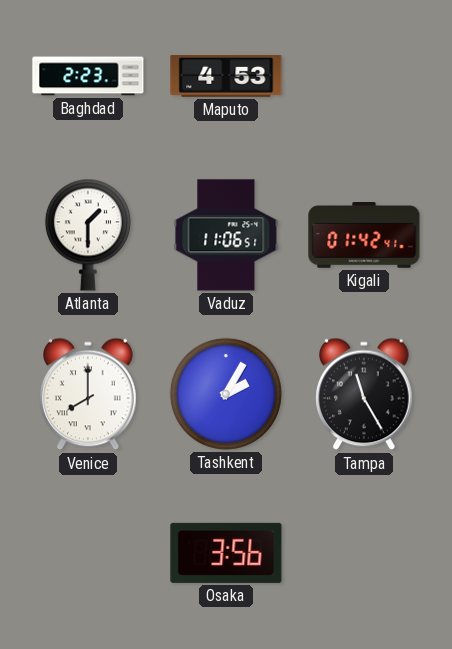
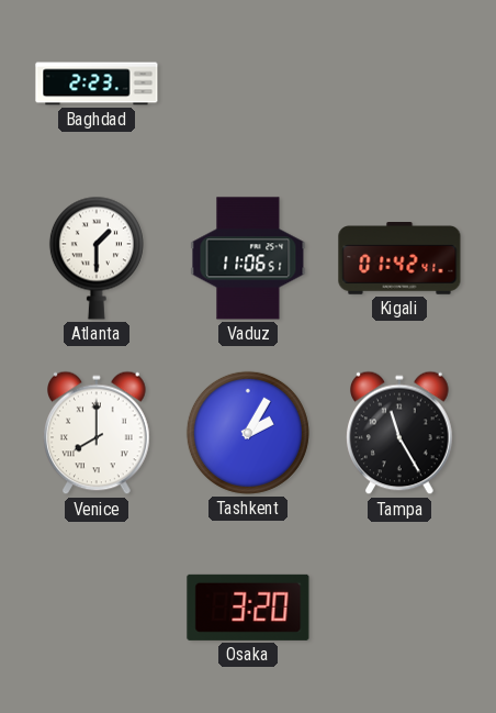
Maputo: 4:53 -> none (226, 77)
Osaka: 3:56 -> 3:20 (248, 608)
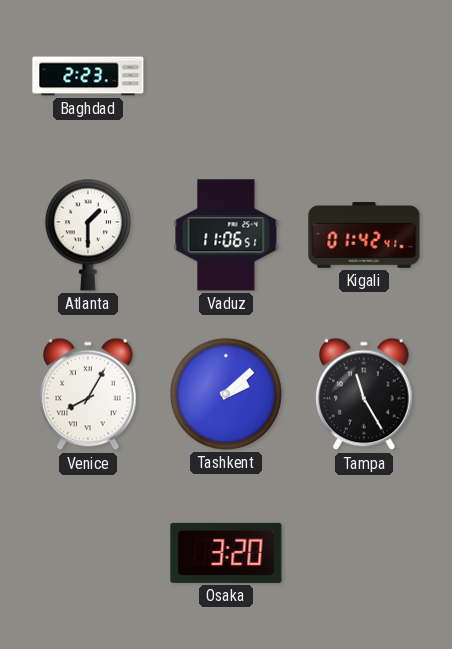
Venice: 8:00 -> 8:05 (88, 394)
Tashkent: 2:05 -> 2:08 (226, 394)
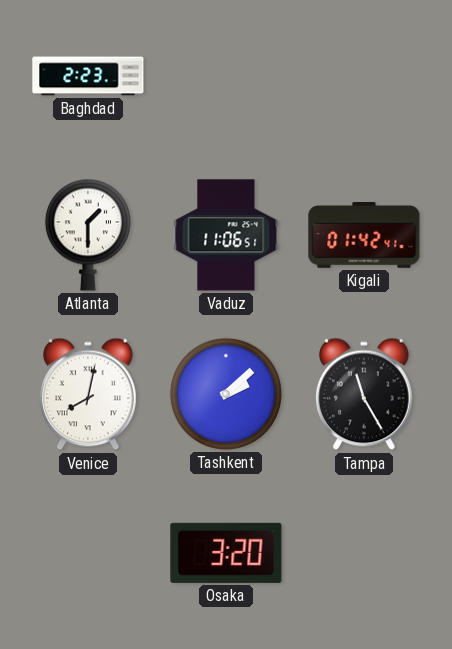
Venice: 8:05 -> 8:02 (88, 394)
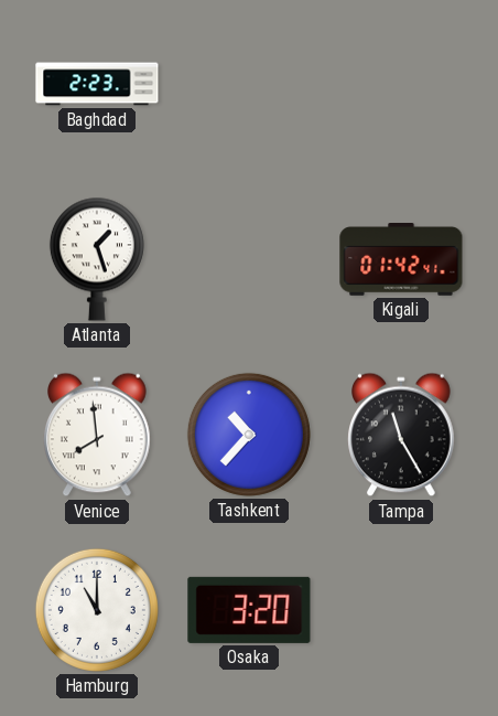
Atlanta: 1:30 -> 1:27 (97, 259)
Vaduz: 11:06 -> none (226, 235)
Venice: 8:02 -> 7:59 (97, 435)
Tashkent: 2:08 -> 10:37 (249, 435)
Hamburg: none -> 11:00 (97, 610)
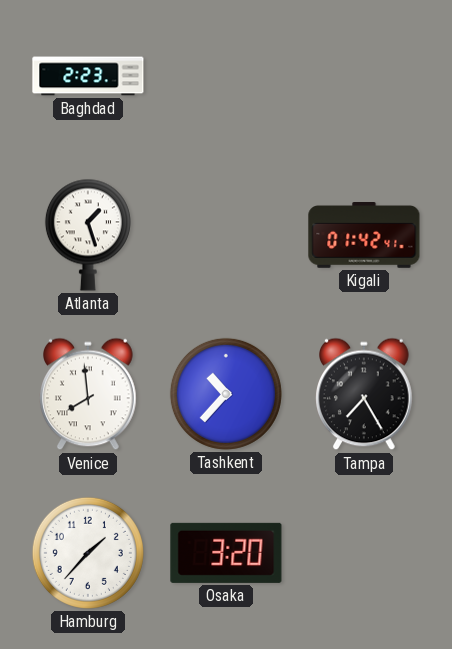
Tampa: 11:25 -> 7:25 (364, 394)
Hamburg: 11:00 -> 1:37 (88, 553)
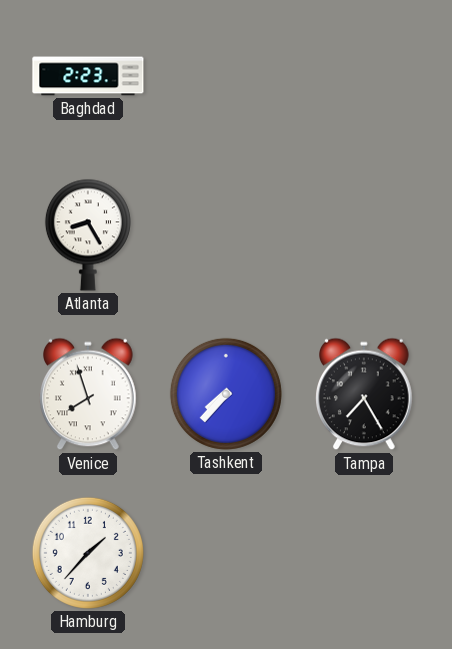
Atlanta: 1:27 -> 8:25 (88, 235)
Kigali: 01:42 -> none (364, 236)
Venice: 7:59 -> 7:57 (88, 394)
Tashkent: 10:37 -> 7:37 (226, 394)
Osaka: 3:20 -> none (226, 553)
